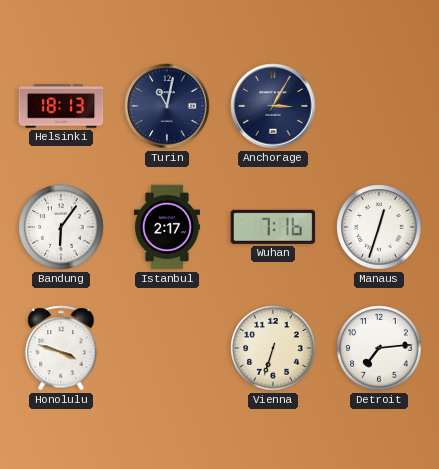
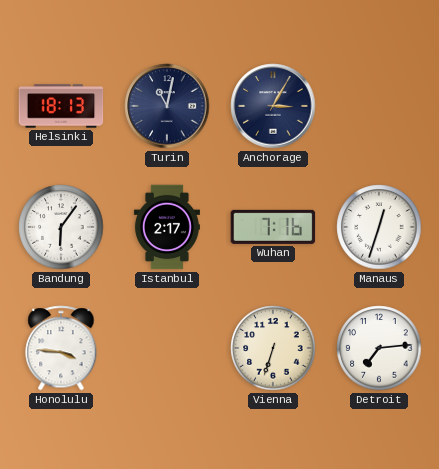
Honolulu: 3:48 -> 3:46 (61, 348)
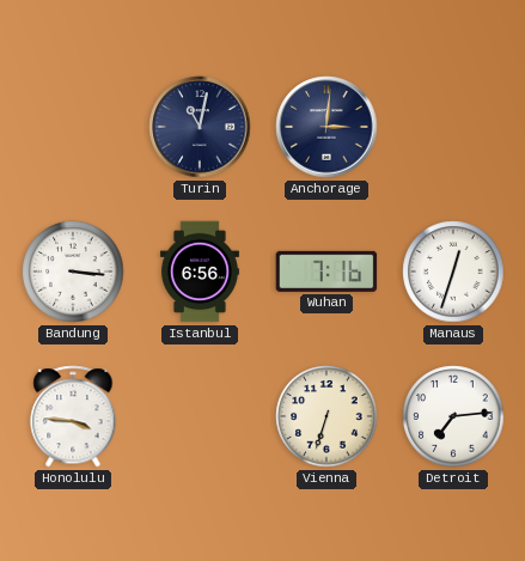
Helsinki: 18:13 -> none (61, 106)
Anchorage: 3:05 -> 3:01 (326, 127)
Bandung: 6:06 -> 3:16 (73, 272)
Istanbul: 2:17 -> 6:56 (200, 272)
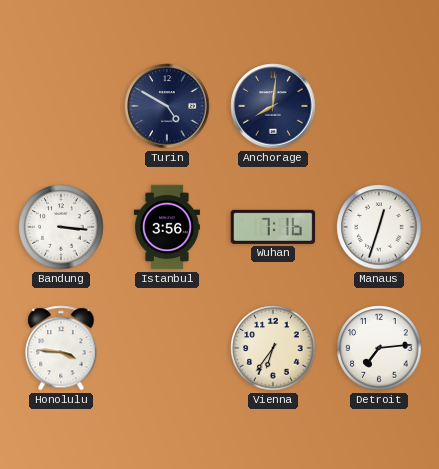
Turin: 11:02 -> 4:50 (167, 106)
Anchorage: 3:01 -> 8:01 (273, 106)
Istanbul: 6:56 -> 3:56 (167, 227)
Vienna: 6:33 -> 6:36 (273, 348)
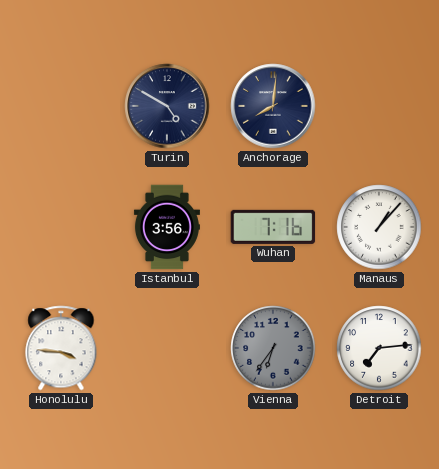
Bandung: 3:16 -> none (61, 227)
Manaus: 12:33 -> 1:07 (379, 227)
Vienna dial: cream -> grey (273, 348)
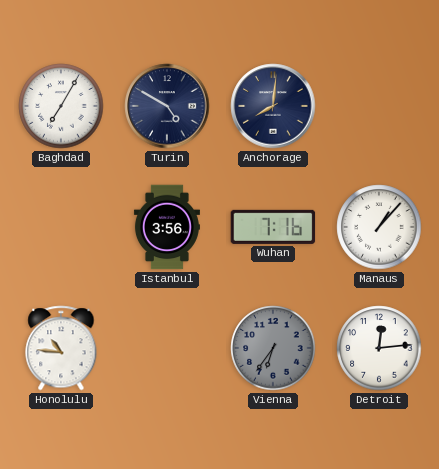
Baghdad: none -> 7:05 (61, 106)
Honolulu: 3:46 -> 10:46 (61, 348)
Detroit: 7:14 -> 12:14 (379, 348)
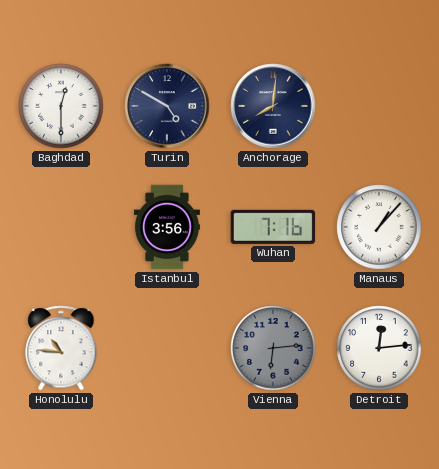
Baghdad: 7:05 -> 12:30 (61, 106)
Vienna: 6:36 -> 6:14 (273, 348)
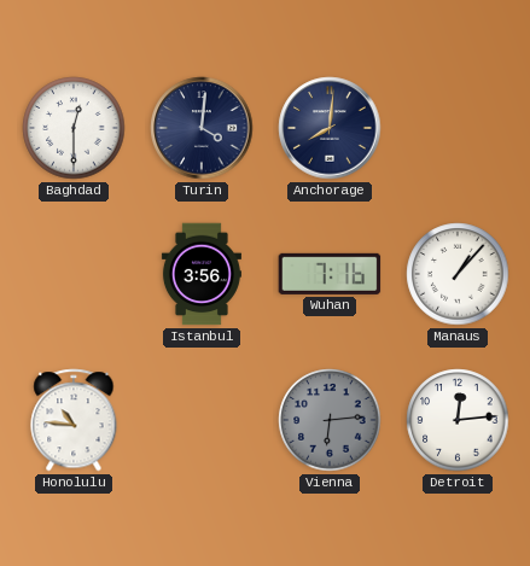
Turin: 4:50 -> 4:01 (202, 128)
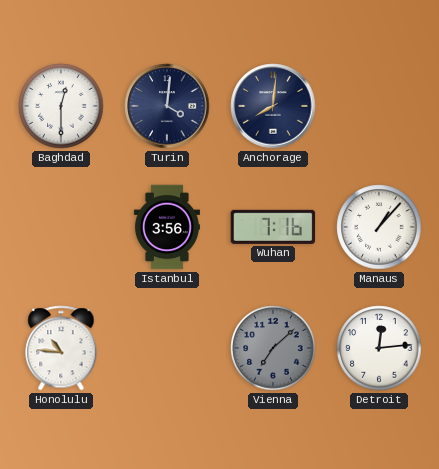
Vienna: 6:14 -> 7:08 (273, 348)
